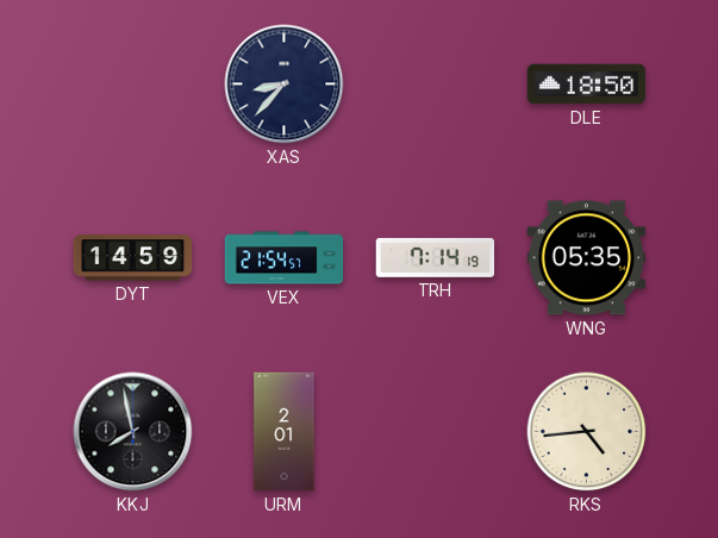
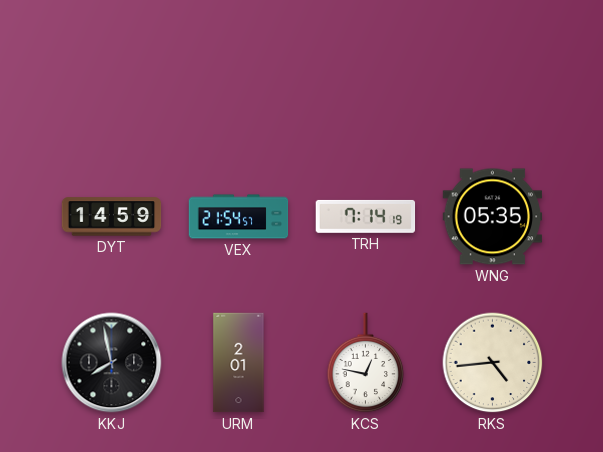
XAS: 8:37 -> none (285, 85)
DLE: 18:50 -> none (587, 85)
KCS: none -> 12:47 (366, 363)
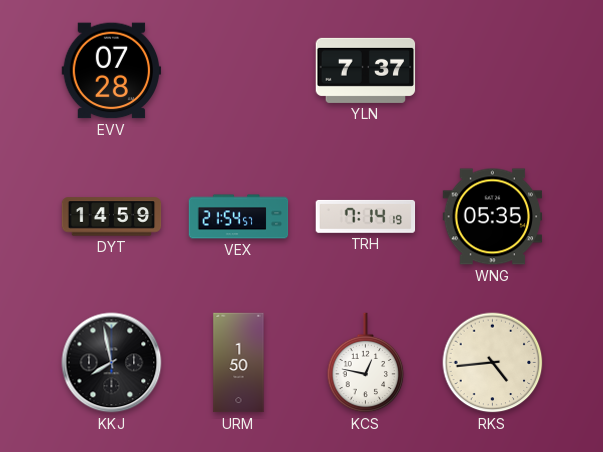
EVV: none -> 07:28 (112, 71)
YLN: none -> 7:37 (366, 70)
URM: 2:01 -> 1:50 (239, 363)
